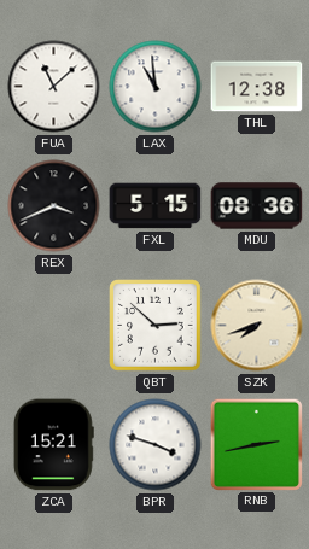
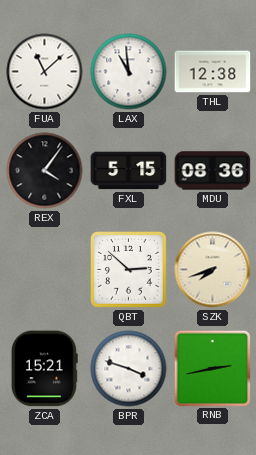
REX: 3:41 -> 4:06 (45, 171)
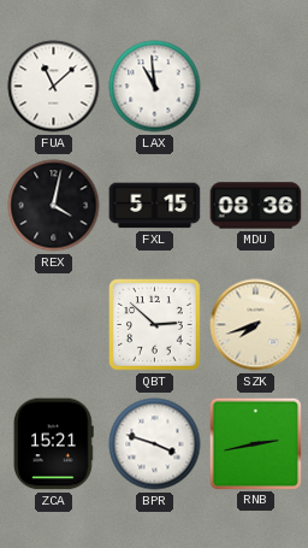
THL: 12:38 -> none (213, 72)
REX: 4:06 -> 4:02 (54, 206)
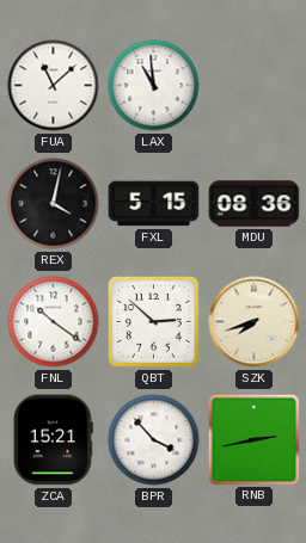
FNL: none -> 10:21 (54, 322)
BPR: 3:48 -> 3:53 (154, 440)
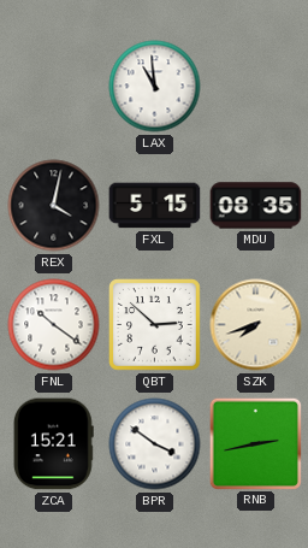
FUA: 11:08 -> none (54, 86)
MDU: 08:36 -> 08:35 (256, 206)
BPR: 3:53 -> 3:51 (155, 444)
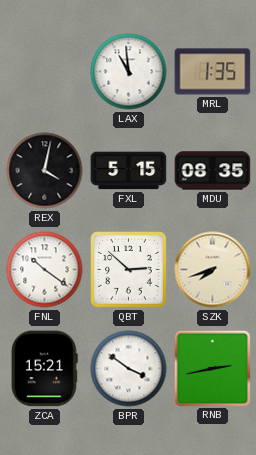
MRL: none -> 1:35 (213, 72)
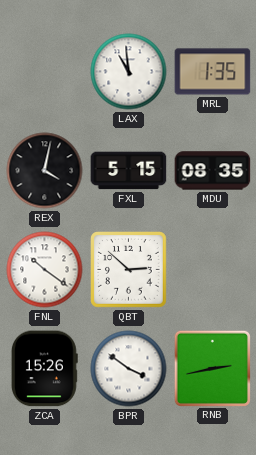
SZK: 7:42 -> none (213, 270)
ZCA: 15:21 -> 15:26 (44, 369)
